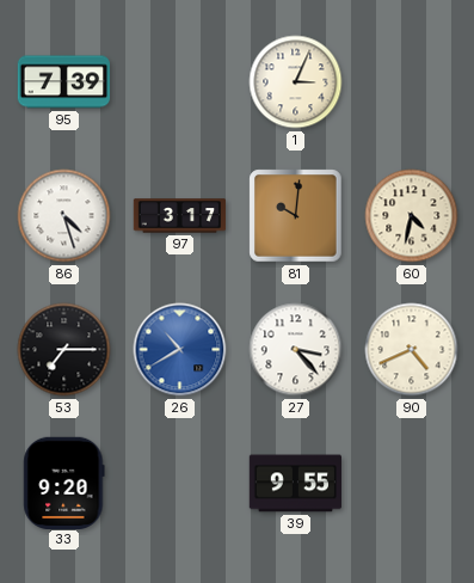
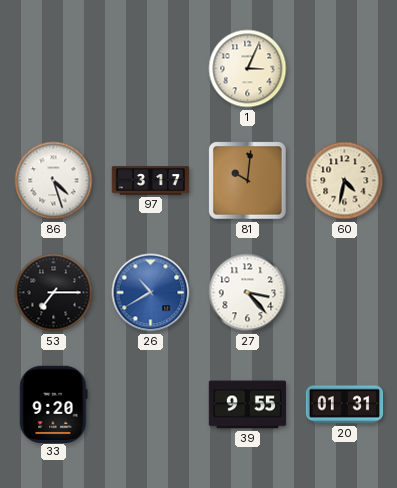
95: 7:39 -> none (64, 82)
90: 4:41 -> none (412, 350)
20: none -> 01:31 (345, 405)
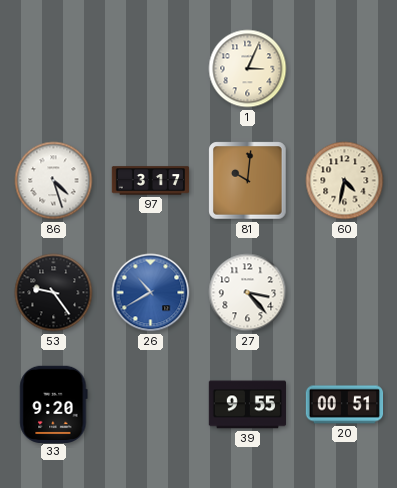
53: 7:15 -> 9:24 (54, 293)
20: 01:31 -> 00:51 (345, 405)
